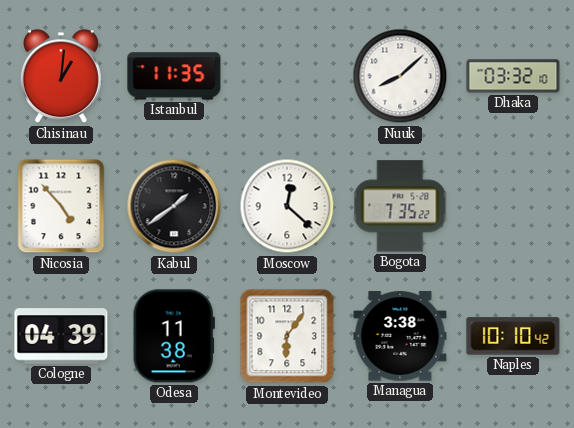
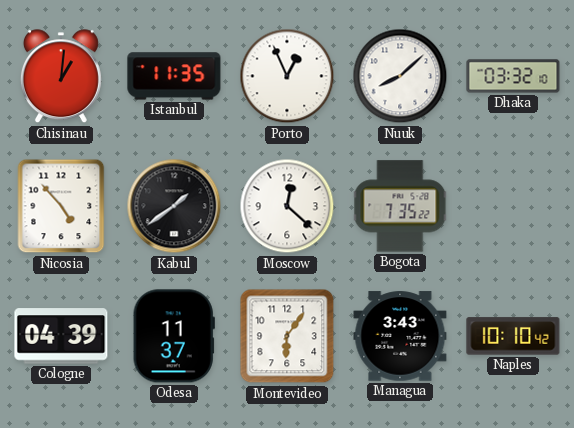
Porto: none -> 12:56 (287, 76)
Odesa: 11:38 -> 11:37 (174, 336)
Managua: 3:38 -> 3:43 (400, 336)
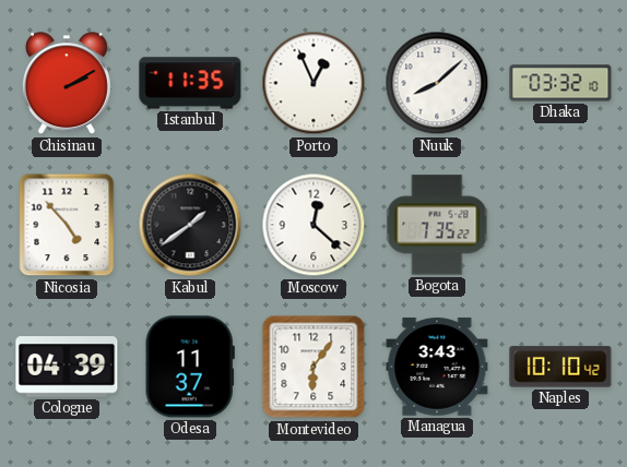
Chisinau: 1:01 -> 2:10 (67, 84)
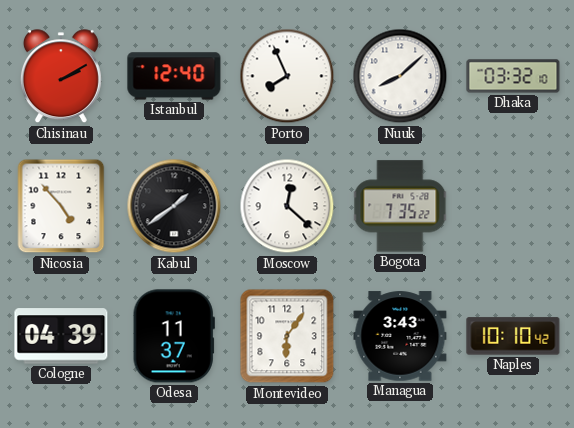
Istanbul: 11:35 -> 12:40 (174, 76)
Porto: 12:56 -> 7:56 (287, 76)
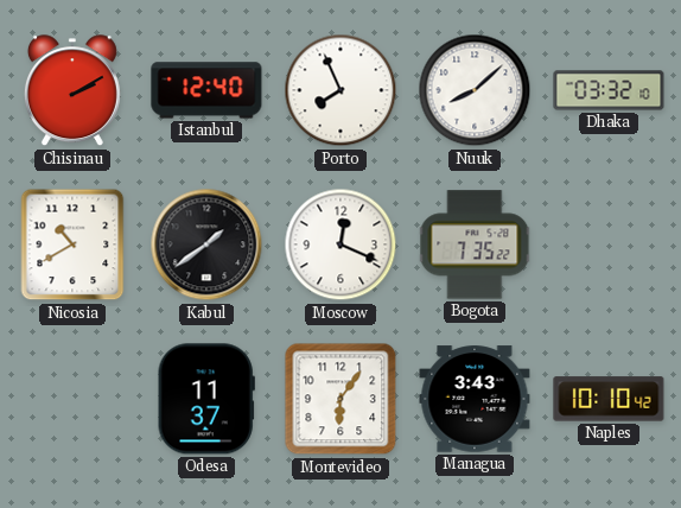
Nicosia: 4:53 -> 10:40 (72, 245)
Moscow: 12:22 -> 12:19 (340, 245)
Cologne: 04:39 -> none (61, 336)
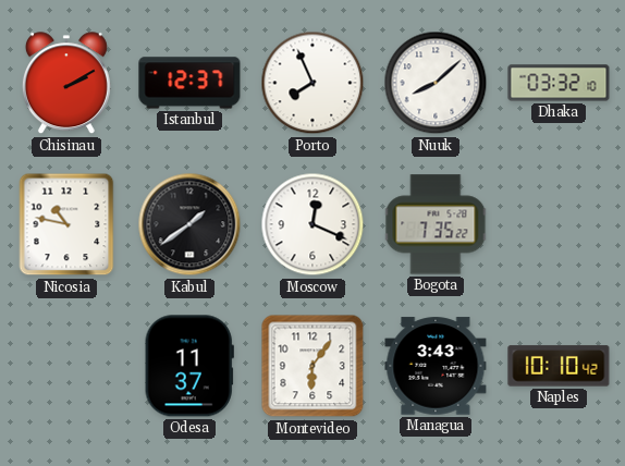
Istanbul: 12:40 -> 12:37 (189, 83)
Nicosia: 10:40 -> 10:47 (66, 224)
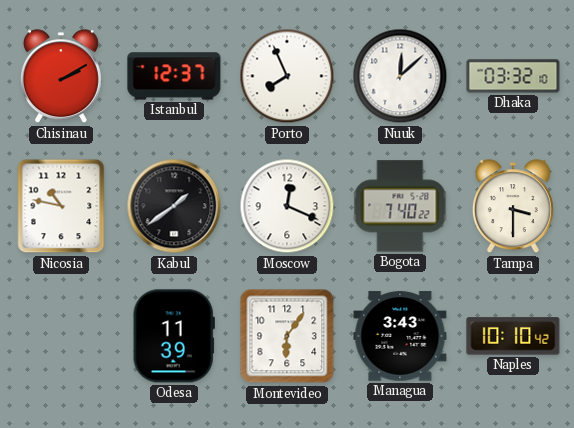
Nuuk: 8:08 -> 12:08 (400, 76)
Bogota: 7:35 -> 7:40 (400, 206)
Tampa: none -> 3:30 (513, 207)
Odesa: 11:37 -> 11:39 (174, 336)
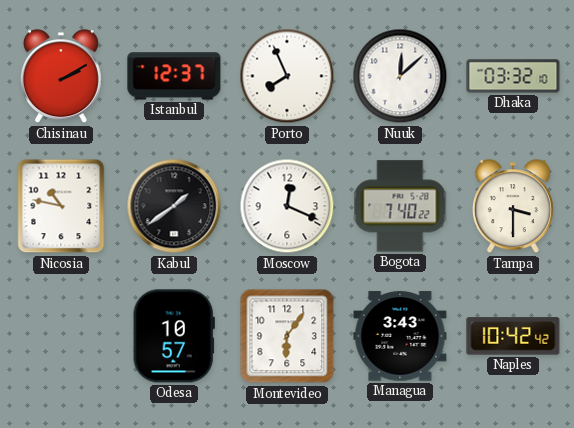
Odesa: 11:39 -> 10:57 (174, 336)
Naples: 10:10 -> 10:42 (513, 336)
